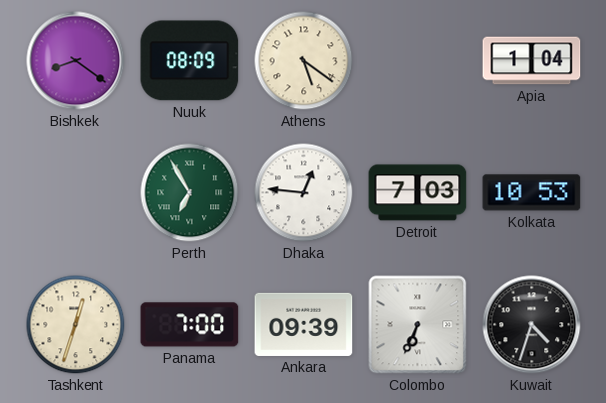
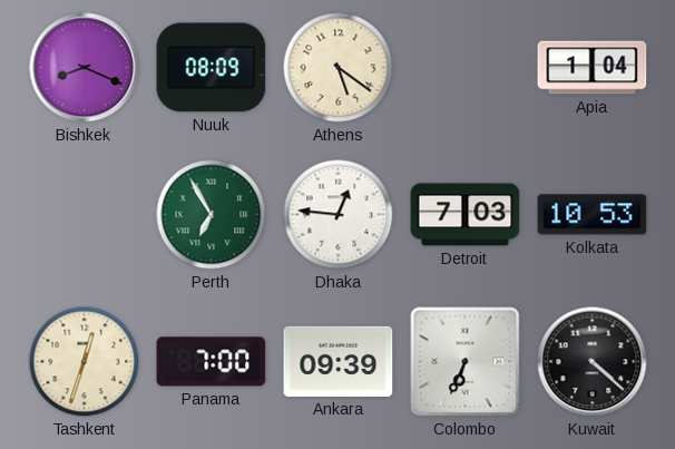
Bishkek: 8:21 -> 8:19 (85, 68)
Kuwait: 4:33 -> 4:22 (593, 362)
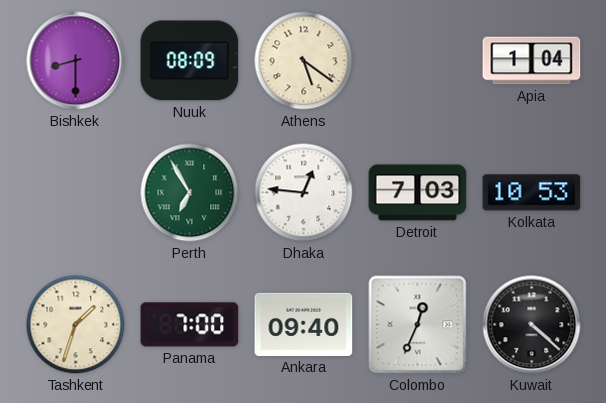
Bishkek: 8:19 -> 8:30 (76, 61)
Tashkent: 12:33 -> 1:33 (76, 325)
Ankara: 09:39 -> 09:40 (304, 324)
Colombo: 6:34 -> 12:34 (418, 325)
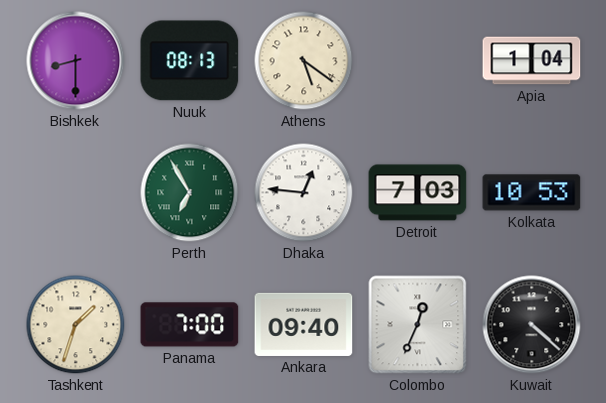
Nuuk: 08:09 -> 08:13 (190, 61)
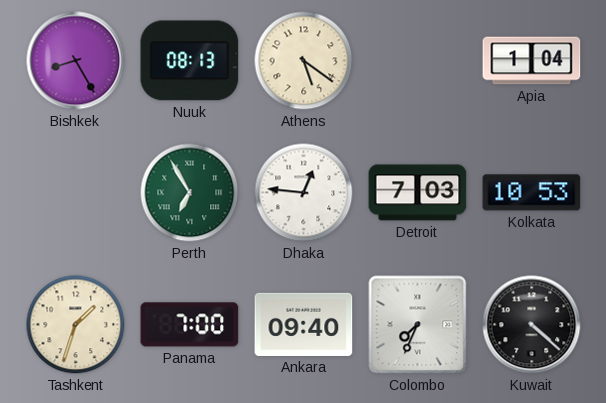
Bishkek: 8:30 -> 8:25 (76, 61)
Colombo: 12:34 -> 7:34 (418, 325)
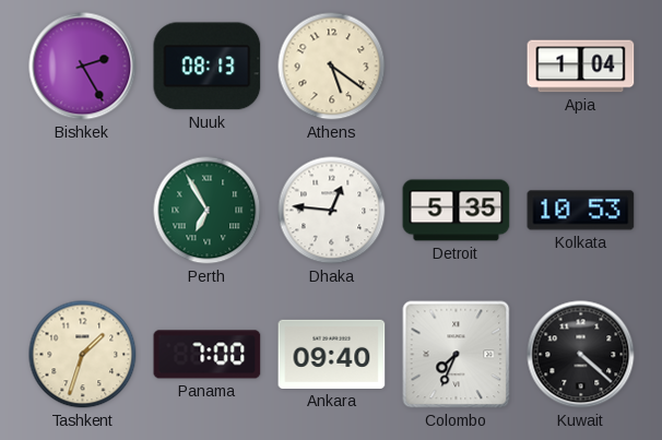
Bishkek: 8:25 -> 2:25 (83, 67)
Detroit: 7:03 -> 5:35 (457, 211)
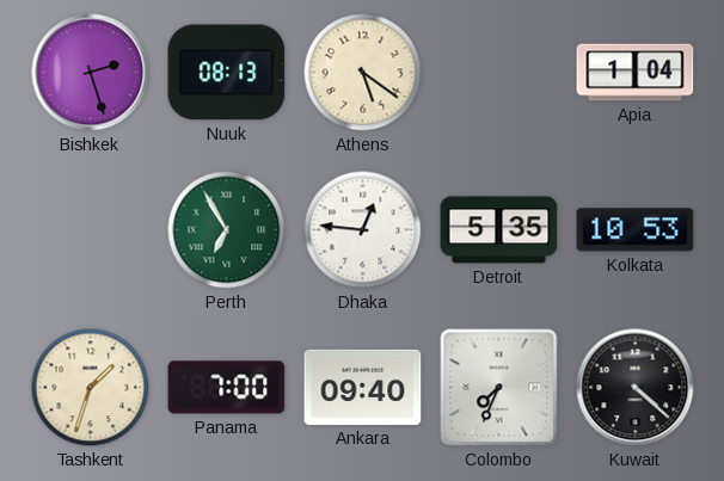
Bishkek: 2:25 -> 2:27 (91, 73)
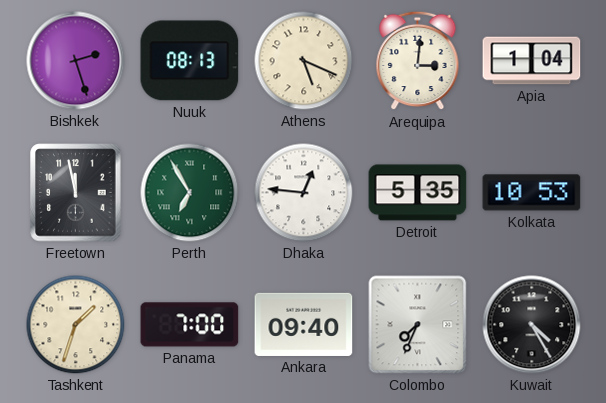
Athens: 5:21 -> 5:19 (304, 61)
Arequipa: none -> 3:01 (418, 61)
Freetown: none -> 11:58 (76, 193)
Kuwait: 4:22 -> 4:25 (532, 325)
